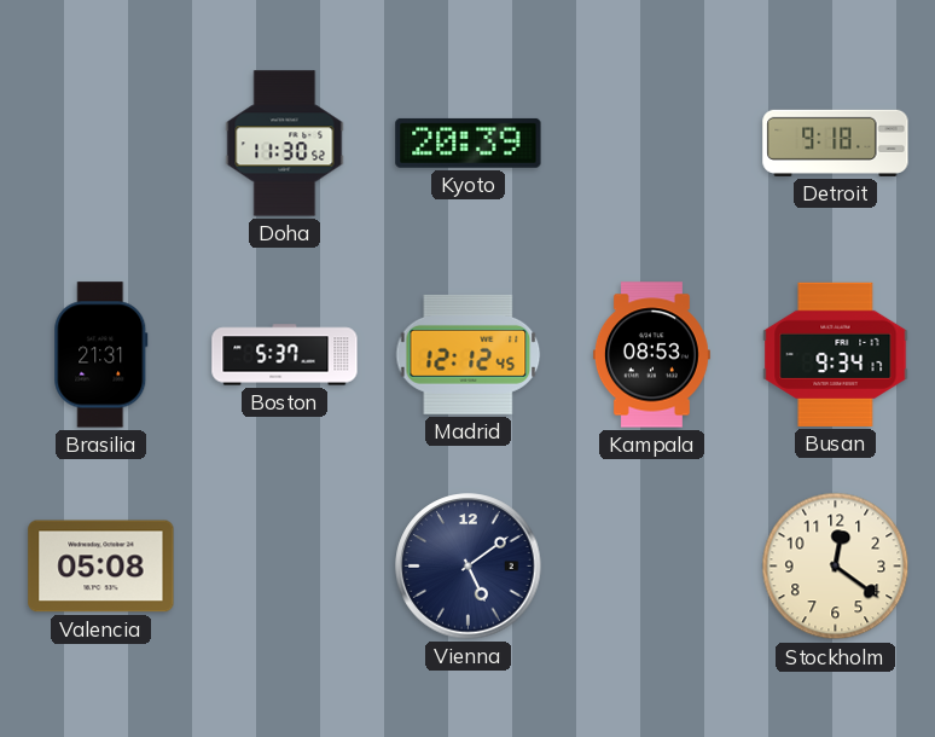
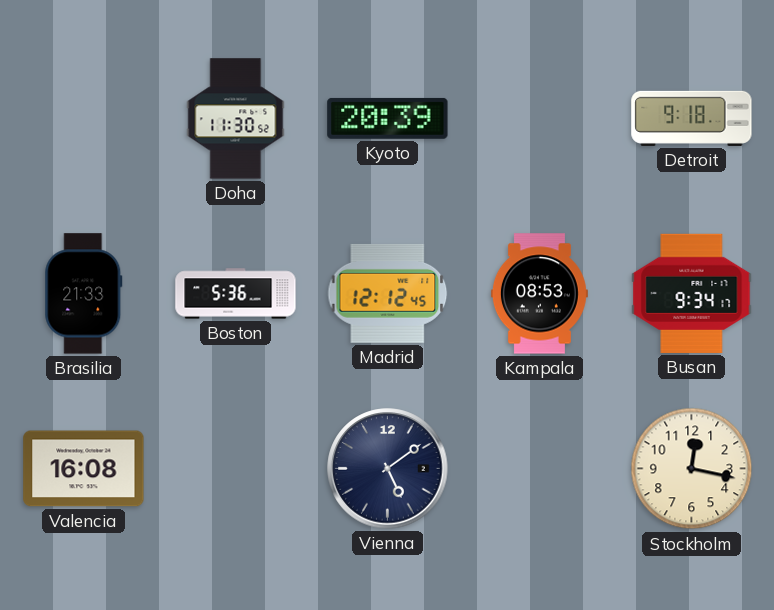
Brasilia: 21:31 -> 21:33 (84, 294)
Boston: 5:37 -> 5:36 (236, 294)
Valencia: 05:08 -> 16:08 (84, 469)
Stockholm: 12:21 -> 12:17 (692, 469)
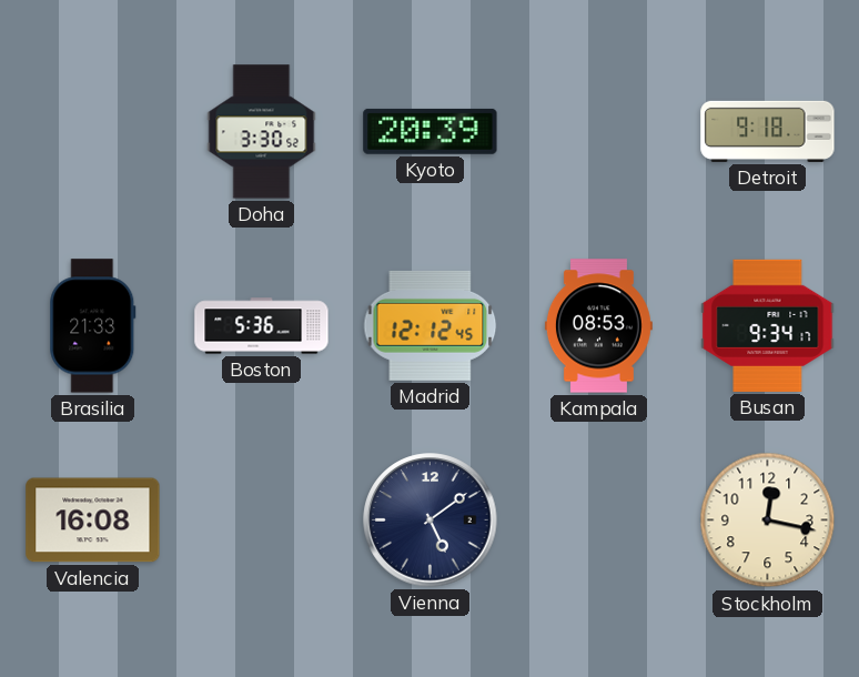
Doha: 11:30 -> 3:30 (262, 132)
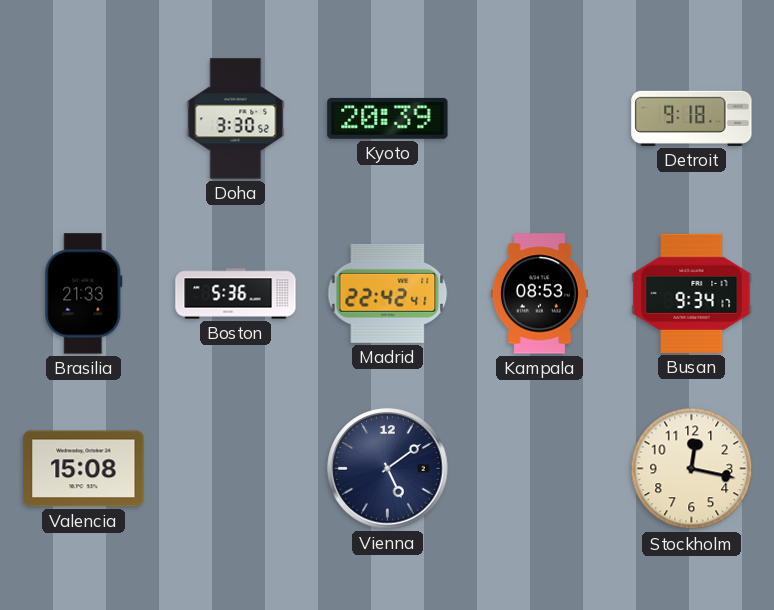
Madrid: 12:12 -> 22:42 (388, 293)
Valencia: 16:08 -> 15:08 (84, 469)
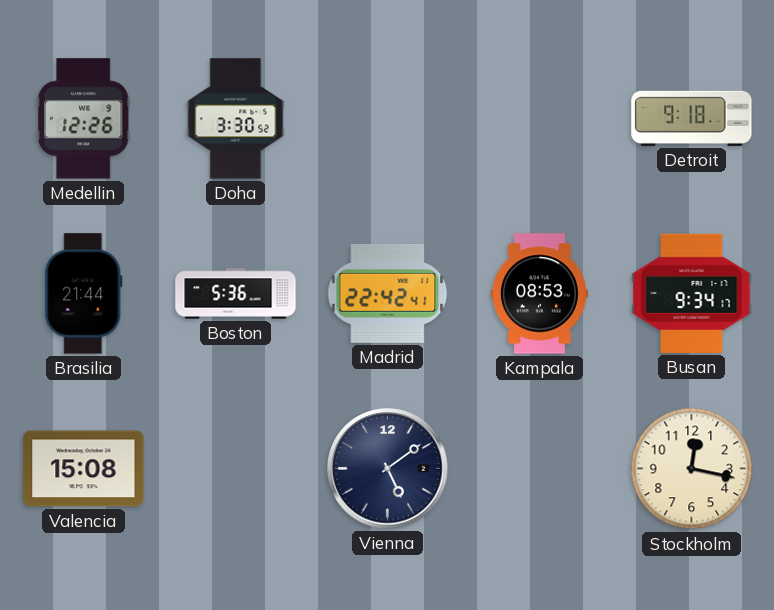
Medellin: none -> 12:26 (84, 119)
Kyoto: 20:39 -> none (388, 118)
Brasilia: 21:33 -> 21:44 (84, 294)
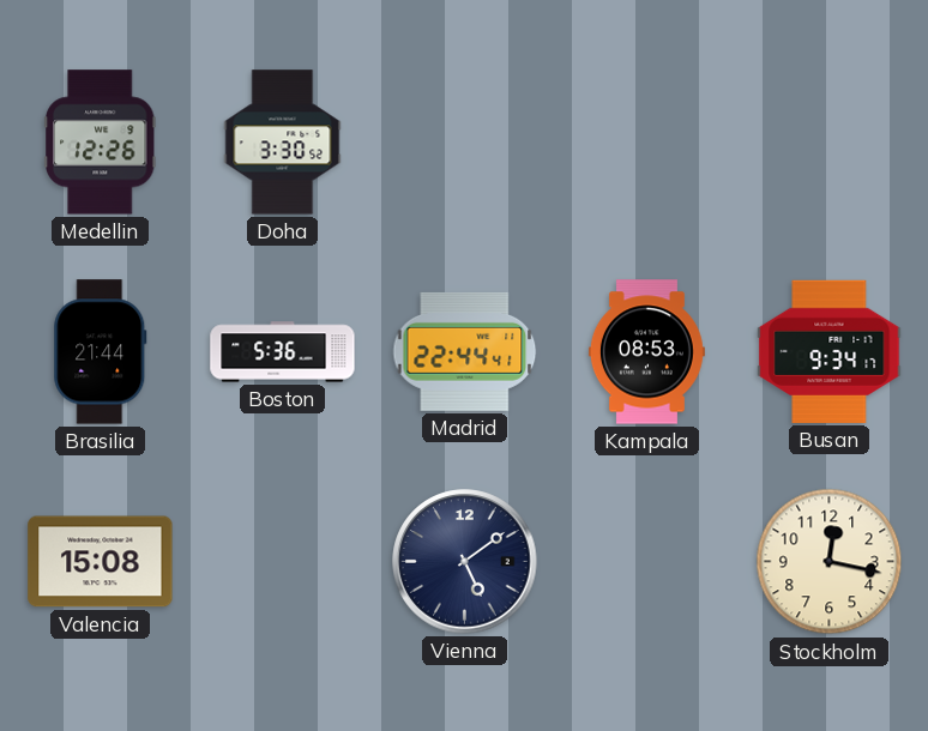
Detroit: 9:18 -> none (692, 118)
Madrid: 22:42 -> 22:44 (465, 351)
